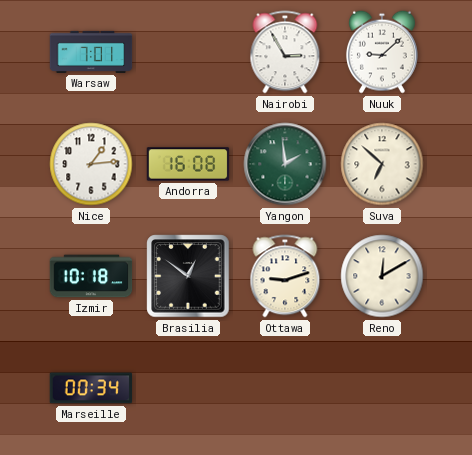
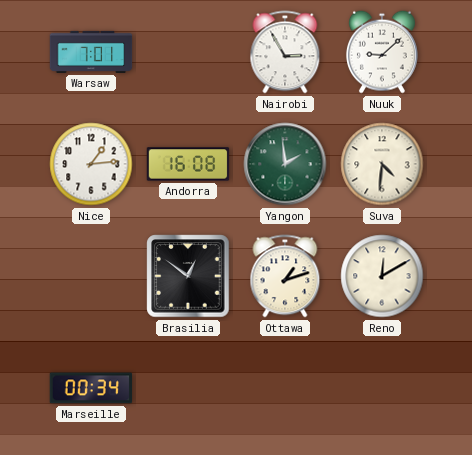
Suva: 6:52 -> 4:31 (382, 164)
Izmir: 10:18 -> none (91, 276)
Ottawa: 9:12 -> 1:12 (285, 276)
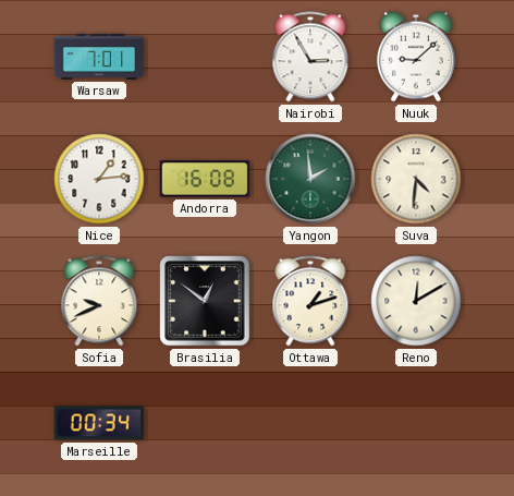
Sofia: none -> 9:41 (99, 301)
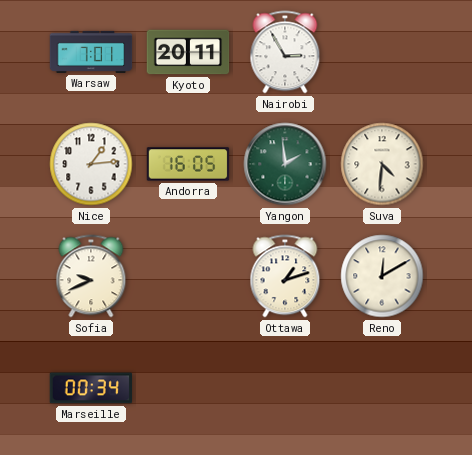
Kyoto: none -> 20:11 (188, 52)
Nuuk: 9:08 -> none (416, 57)
Andorra: 16:08 -> 16:05 (188, 164)
Brasilia: 12:51 -> none (205, 301)
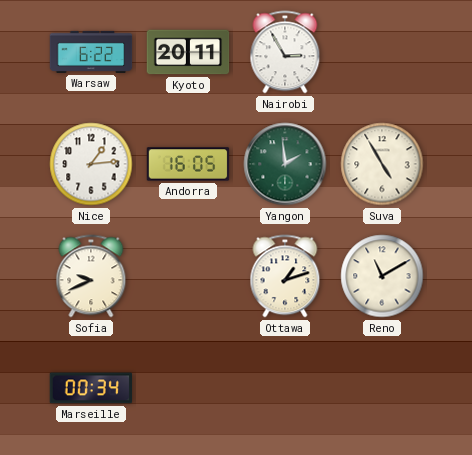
Warsaw: 7:01 -> 6:22 (91, 52)
Suva: 4:31 -> 4:55 (382, 164)
Reno: 12:10 -> 11:10 (382, 276)
